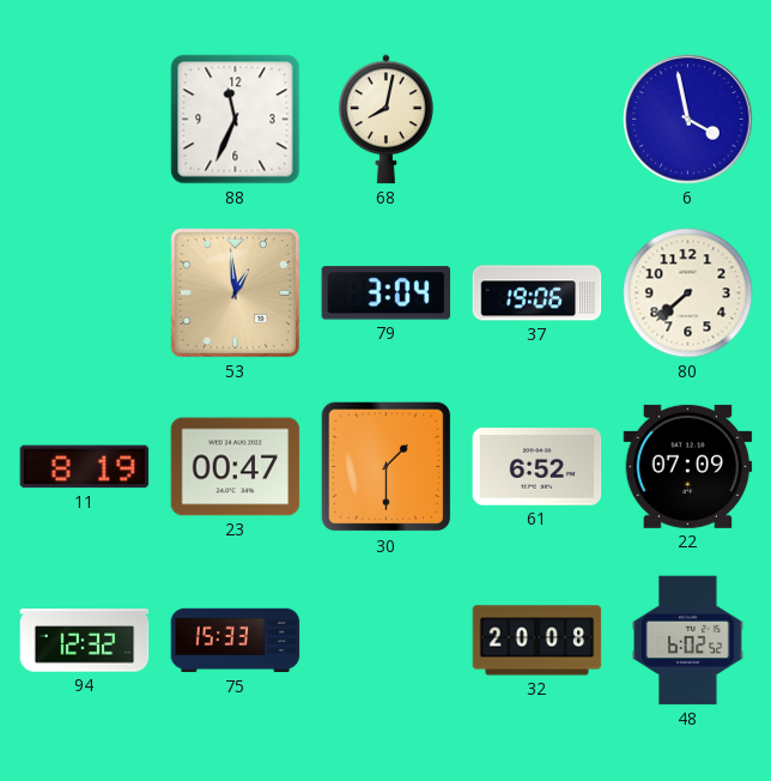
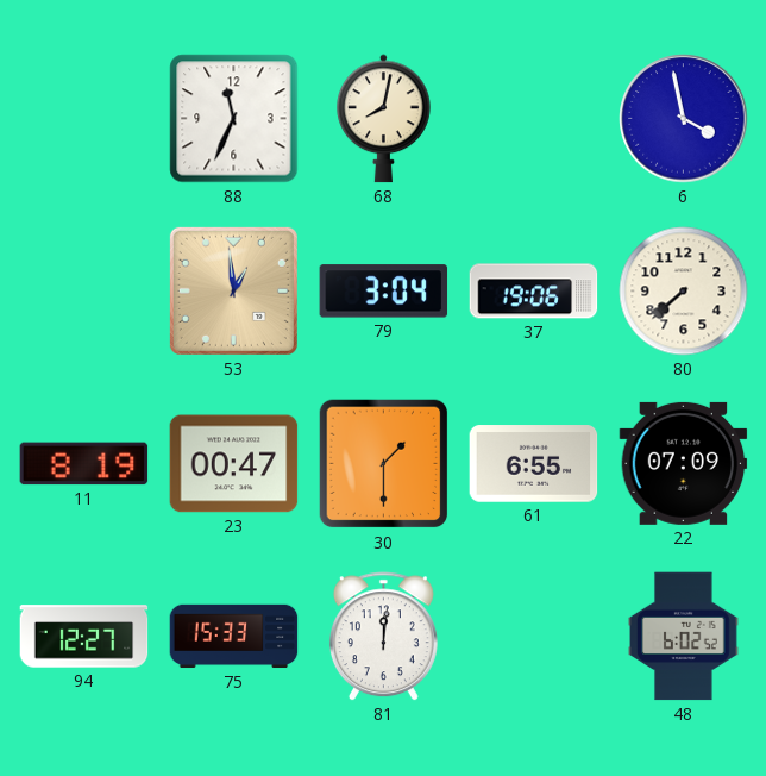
61: 6:52 -> 6:55 (534, 464)
94: 12:32 -> 12:27 (84, 637)
81: none -> 12:01 (383, 637)
32: 20:08 -> none (538, 641)
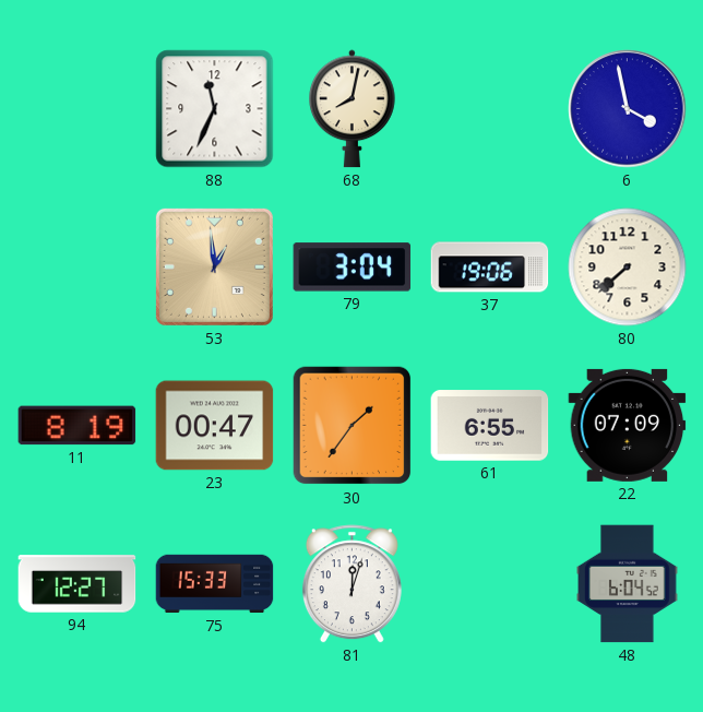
30: 1:30 -> 1:36 (353, 426)
81: 12:01 -> 12:03 (352, 584)
48: 6:02 -> 6:04 (628, 584)
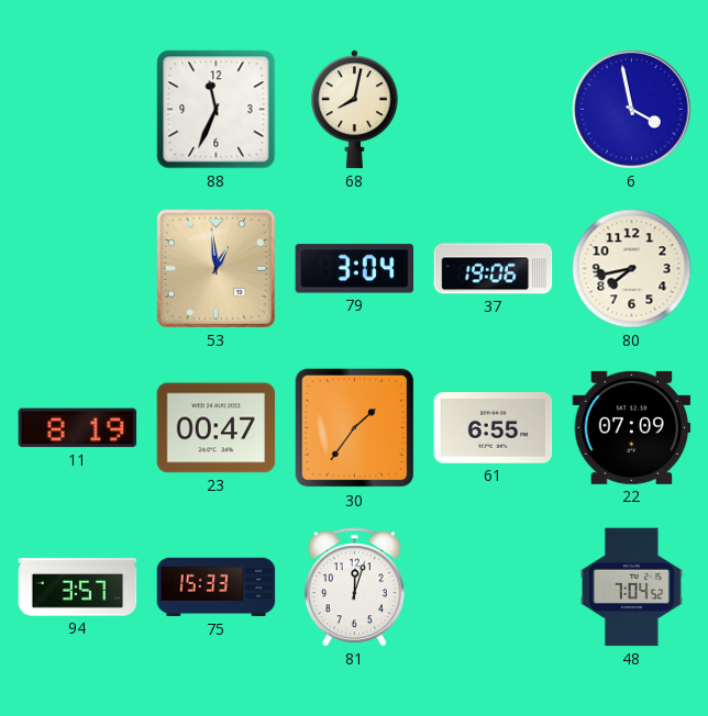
80: 7:38 -> 7:43 (632, 269)
94: 12:27 -> 3:57 (78, 588)
48: 6:04 -> 7:04 (632, 588)
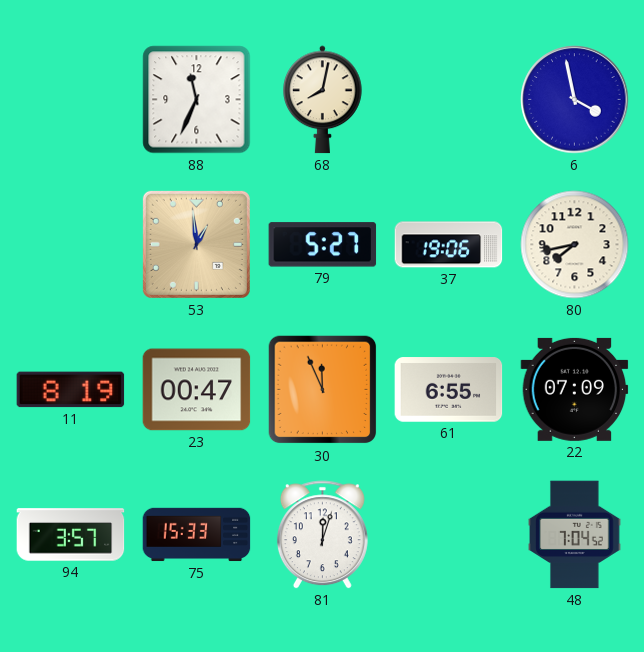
79: 3:04 -> 5:27 (323, 245)
30: 1:36 -> 11:56 (323, 390)
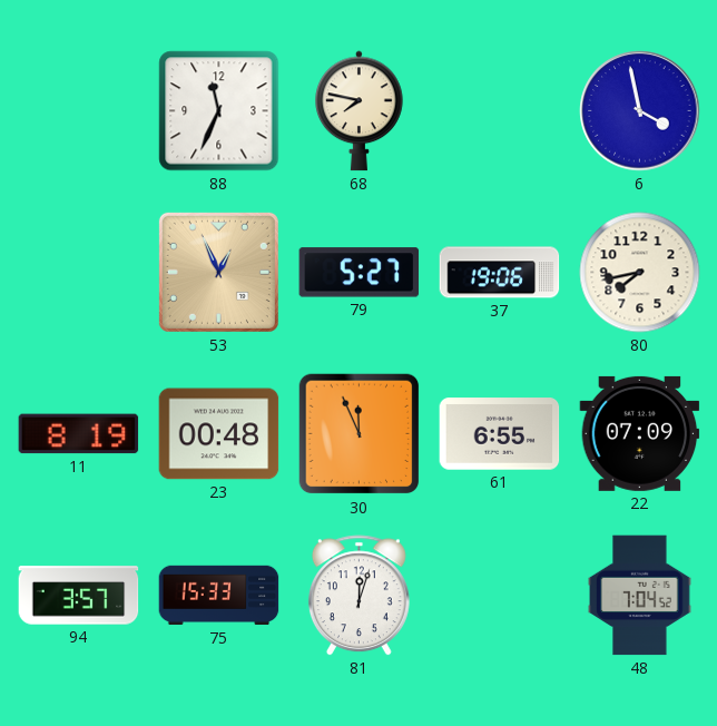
68: 8:02 -> 7:47 (360, 111)
53: 12:59 -> 12:56 (218, 272)
23: 00:47 -> 00:48 (219, 434)
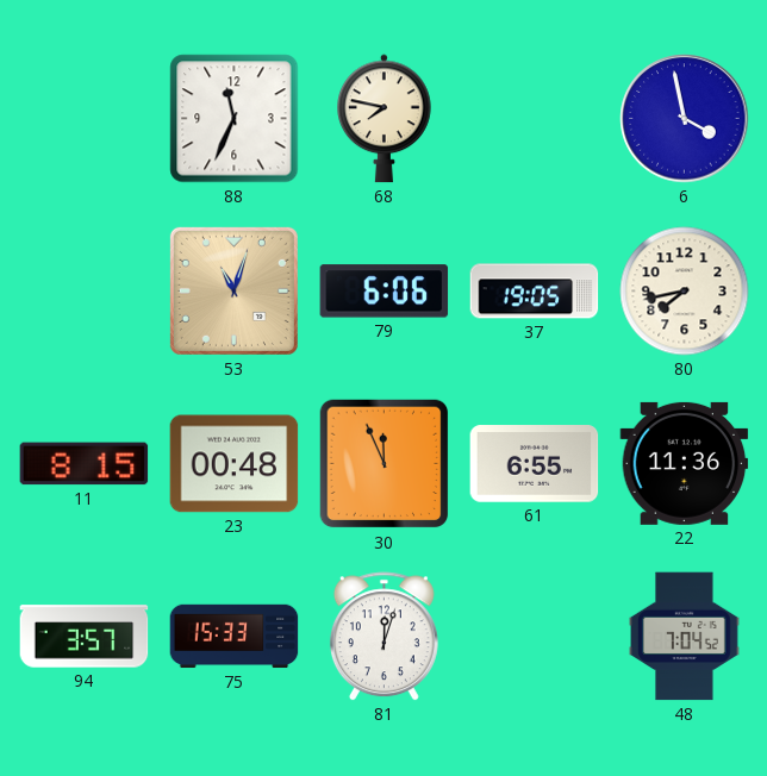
53: 12:56 -> 11:03 (233, 290)
79: 5:27 -> 6:06 (385, 292)
37: 19:06 -> 19:05 (535, 292)
11: 8:19 -> 8:15 (85, 464)
22: 07:09 -> 11:36 (685, 463)
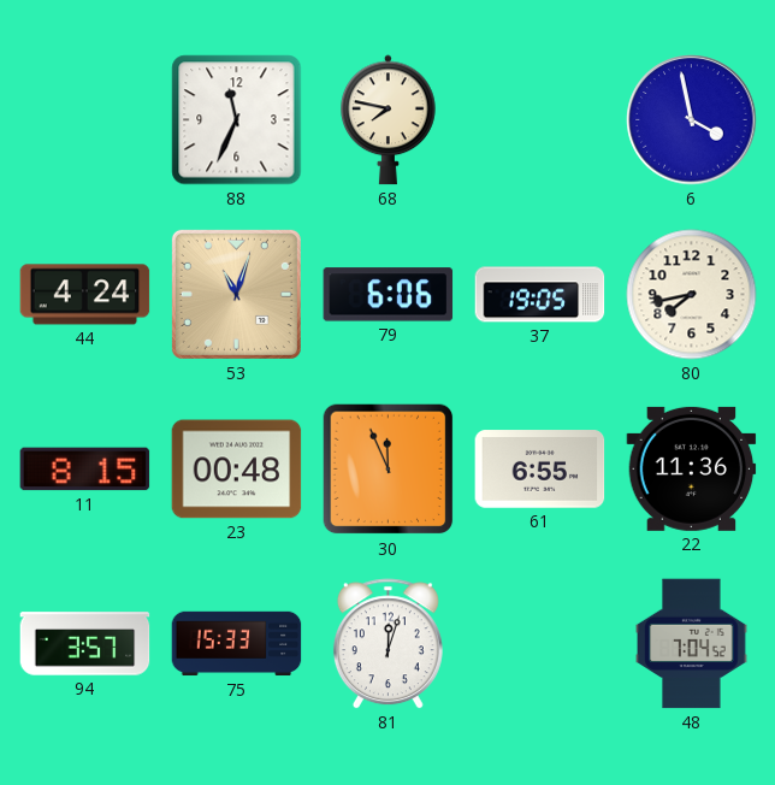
44: none -> 4:24 (85, 295)
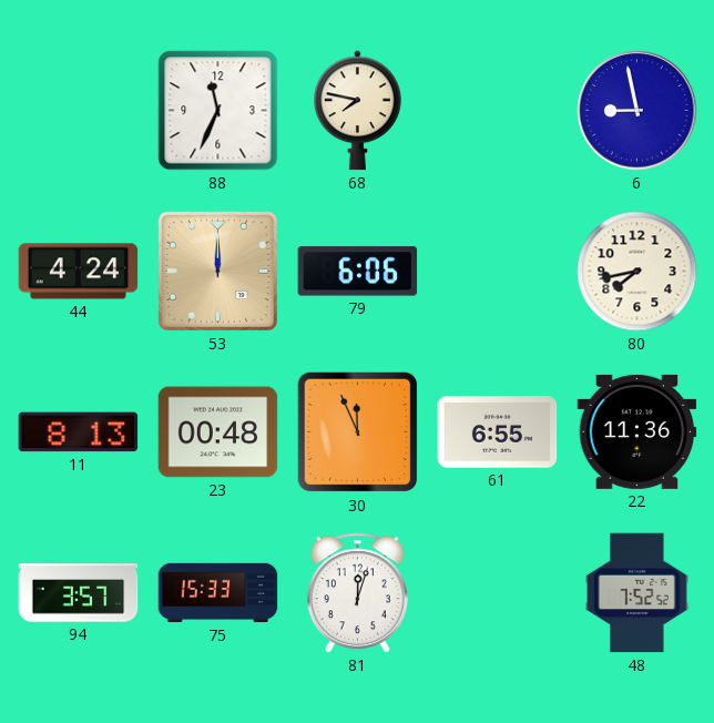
6: 3:58 -> 8:58 (637, 111)
53: 11:03 -> 12:00 (217, 271)
37: 19:05 -> none (540, 295)
11: 8:15 -> 8:13 (79, 432)
48: 7:04 -> 7:52 (637, 593)
